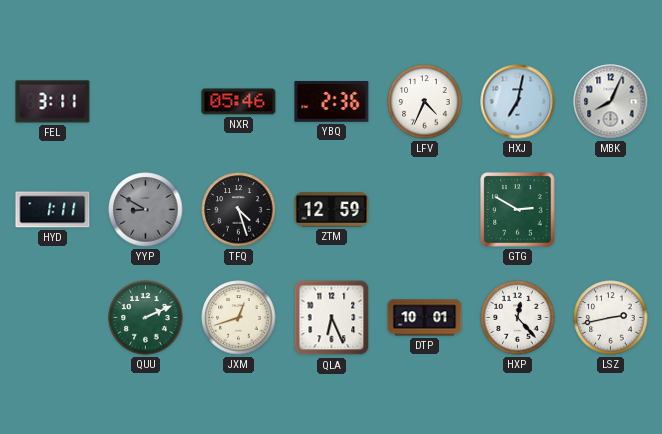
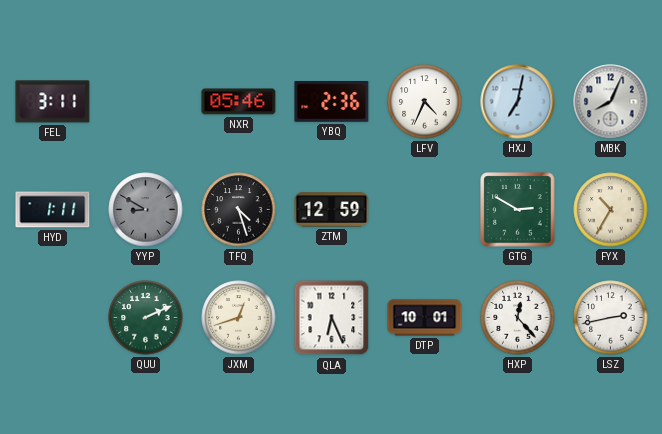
FYX: none -> 10:35 (611, 210)
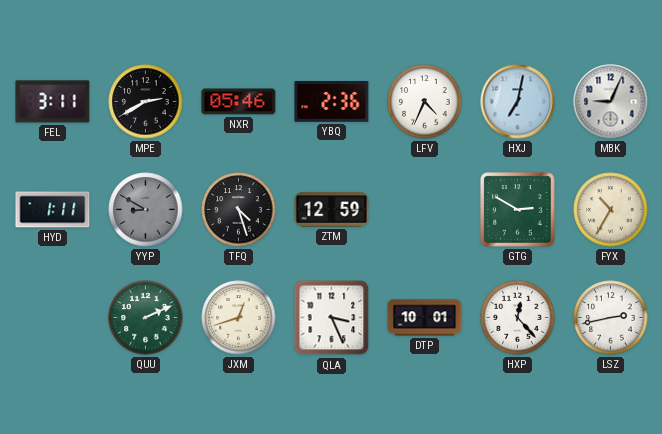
MPE: none -> 2:40 (146, 102)
MBK: 8:04 -> 9:04 (611, 102)
QLA: 6:26 -> 3:26 (332, 318)
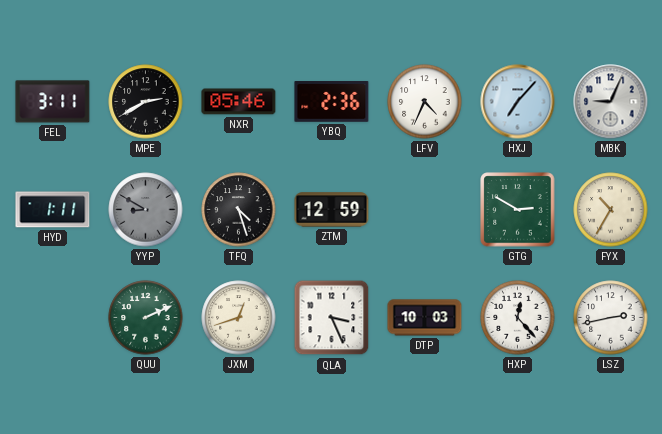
HXJ: 7:02 -> 7:07 (518, 102)
DTP: 10:01 -> 10:03 (425, 318)
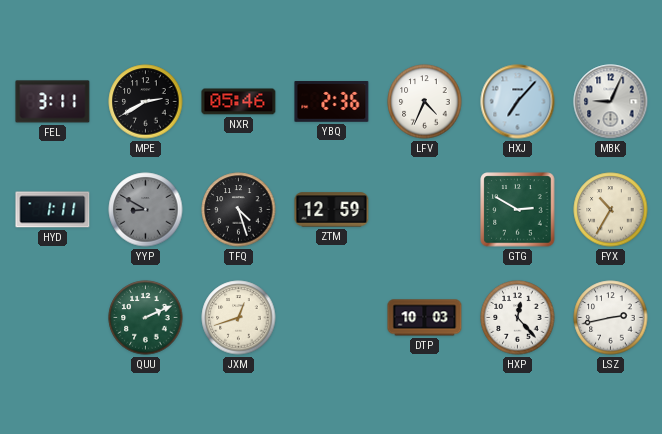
QLA: 3:26 -> none (332, 318)
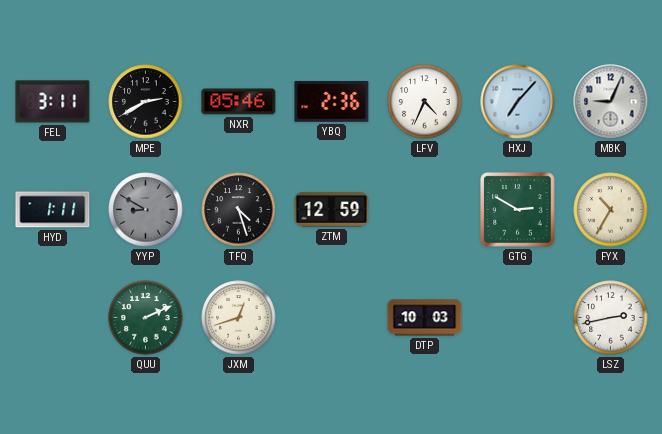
HXP: 12:23 -> none (518, 318)
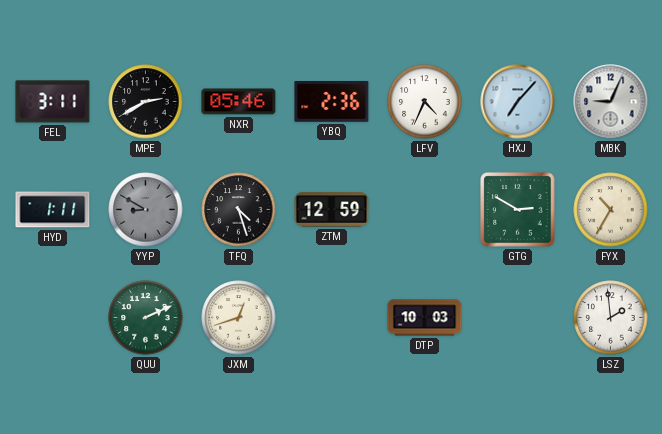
LSZ: 2:43 -> 1:59 (611, 318)
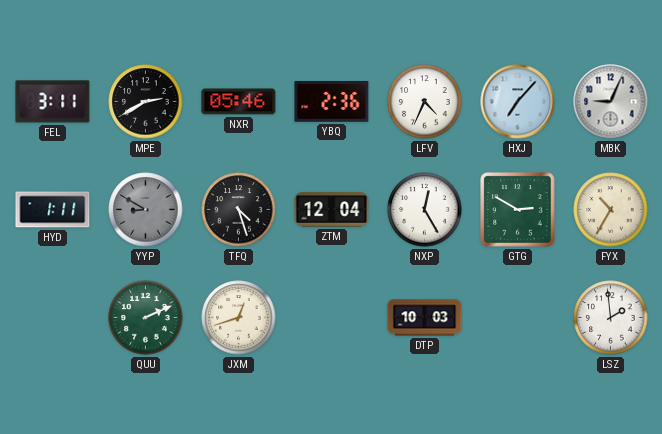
ZTM: 12:59 -> 12:04 (332, 210)
NXP: none -> 12:25 (425, 210)
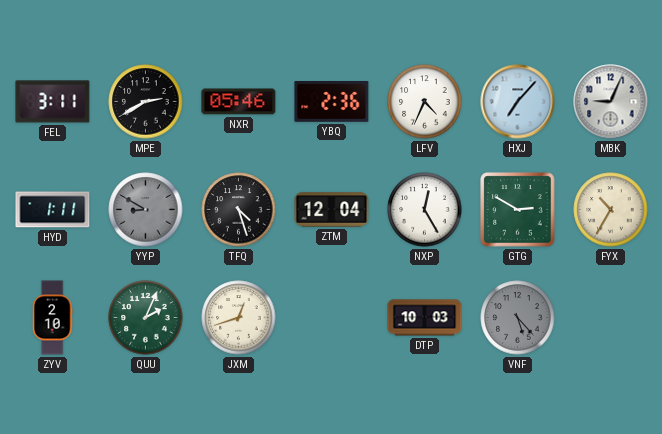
ZYV: none -> 2:10 (52, 318)
QUU: 2:11 -> 2:04 (146, 318)
VNF: none -> 5:23 (518, 318)
LSZ: 1:59 -> none (611, 318)
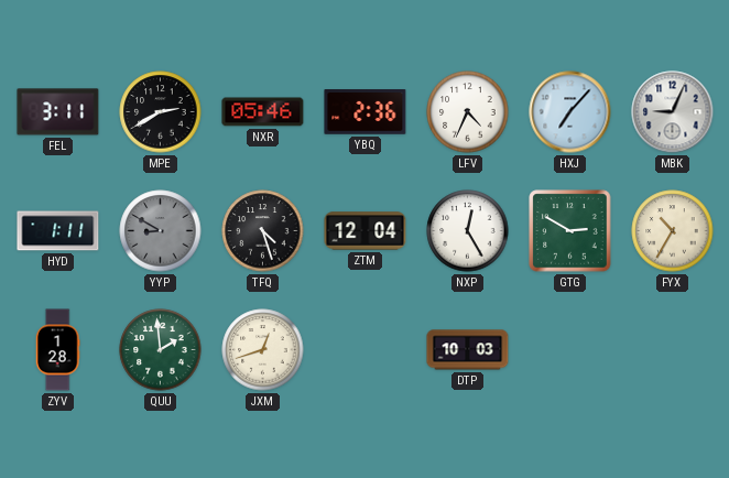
ZYV: 2:10 -> 1:28 (57, 350)
QUU: 2:04 -> 1:59 (161, 350)
VNF: 5:23 -> none (518, 318)
